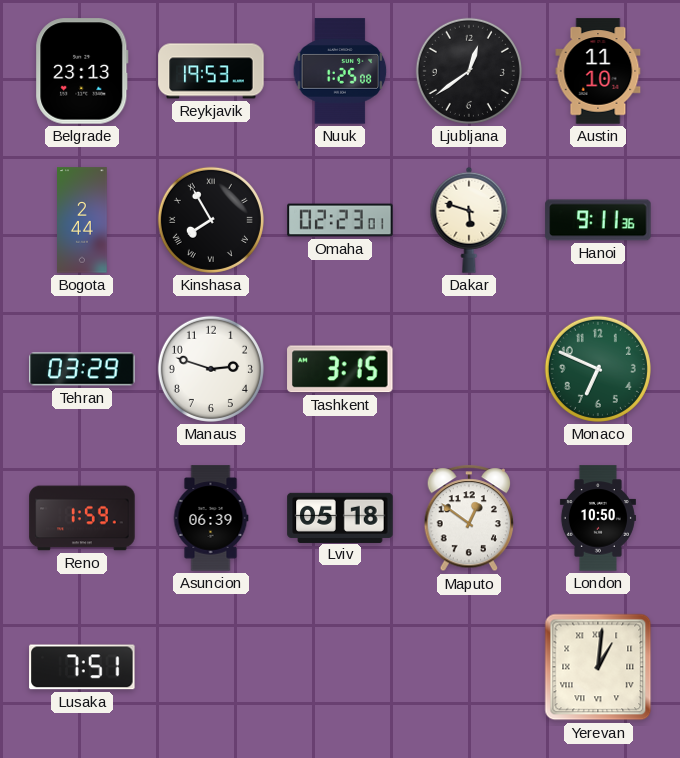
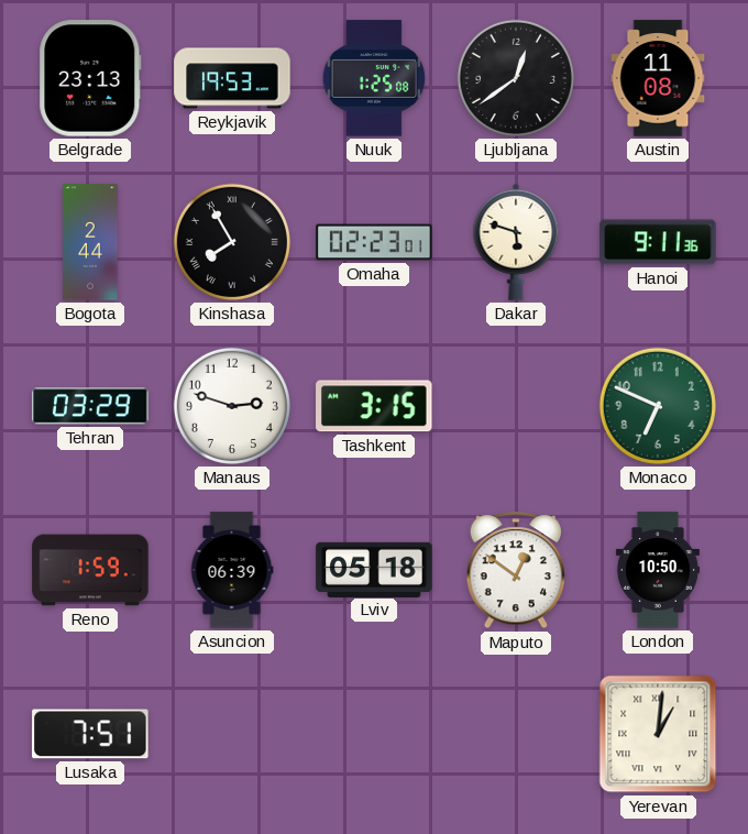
Austin: 11:10 -> 11:08 (658, 78)
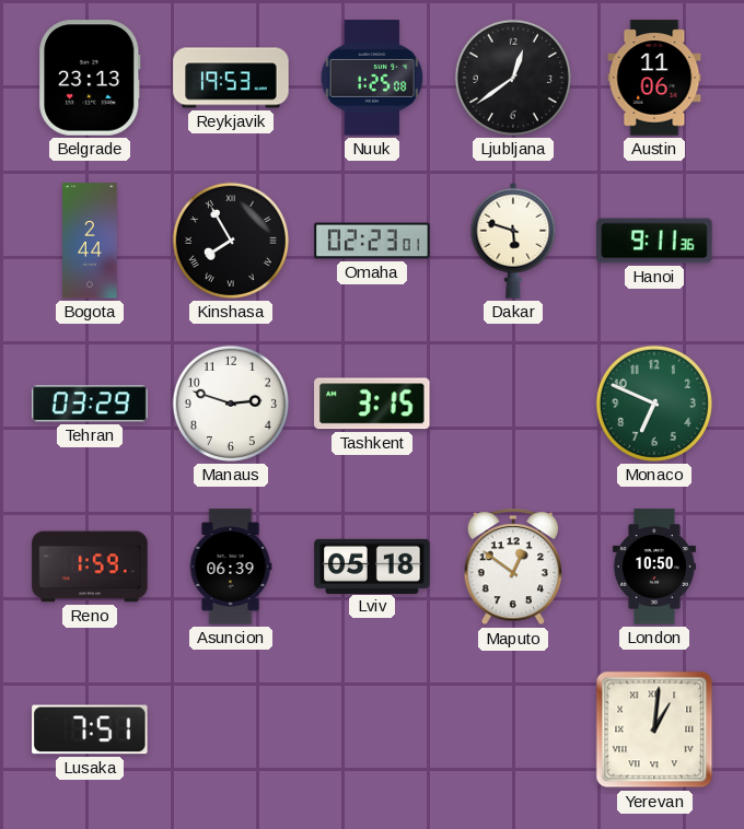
Austin: 11:08 -> 11:06 (654, 78)
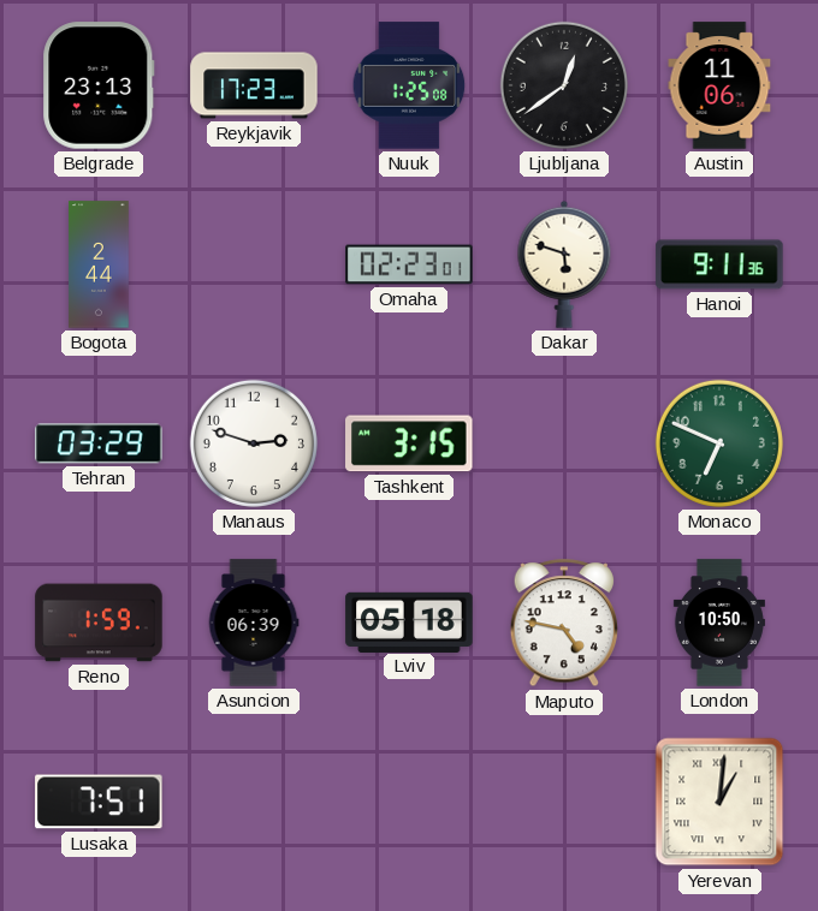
Reykjavik: 19:53 -> 17:23 (254, 85)
Kinshasa: 7:55 -> none (231, 241)
Maputo: 12:51 -> 4:47 (564, 624)
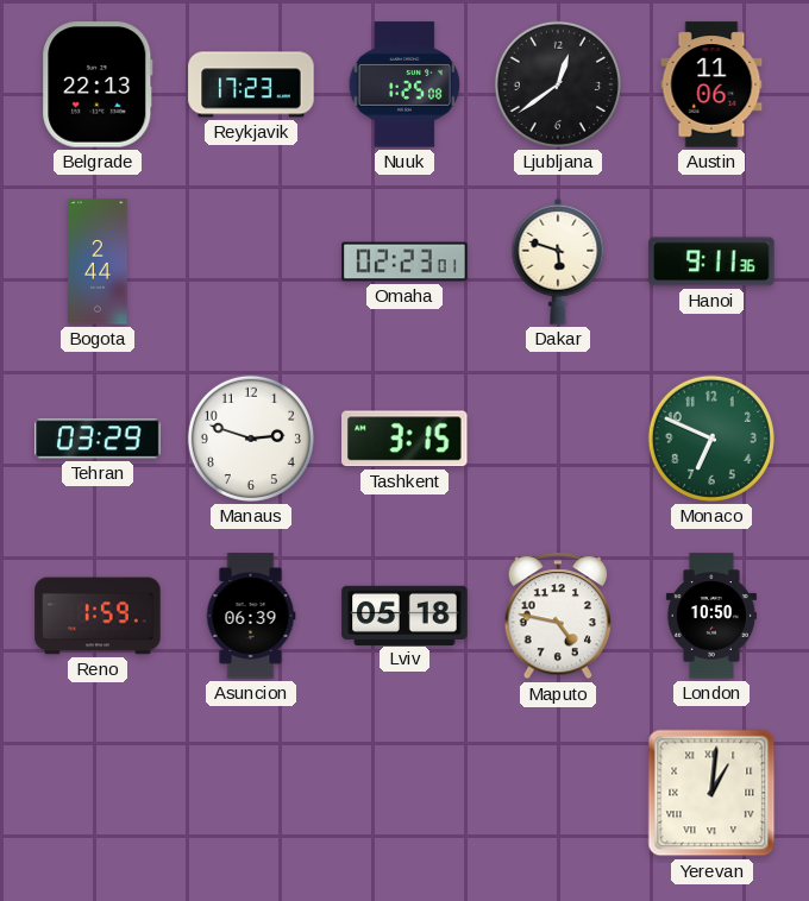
Belgrade: 23:13 -> 22:13 (98, 84)
Lusaka: 7:51 -> none (99, 802)
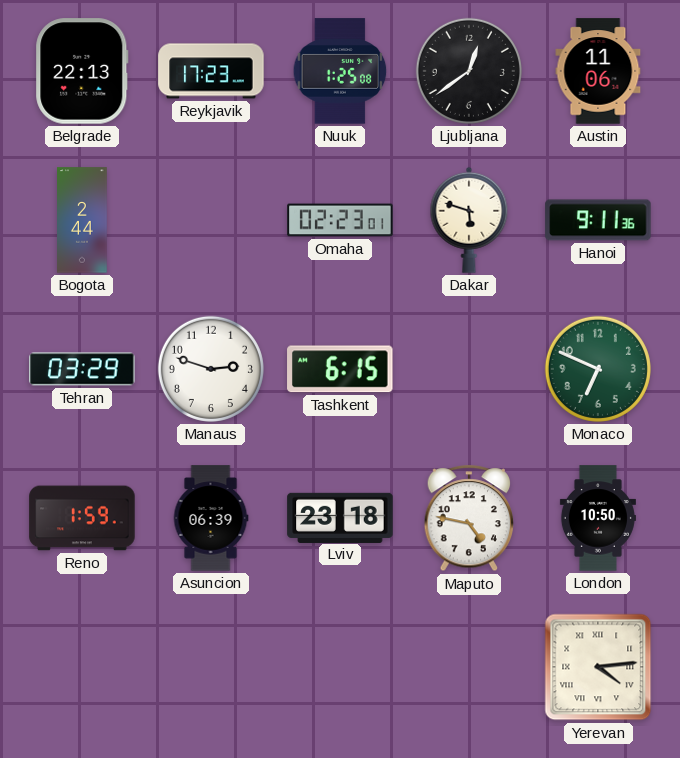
Tashkent: 3:15 -> 6:15 (340, 369)
Lviv: 05:18 -> 23:18 (340, 517)
Yerevan: 1:01 -> 4:14 (598, 667)
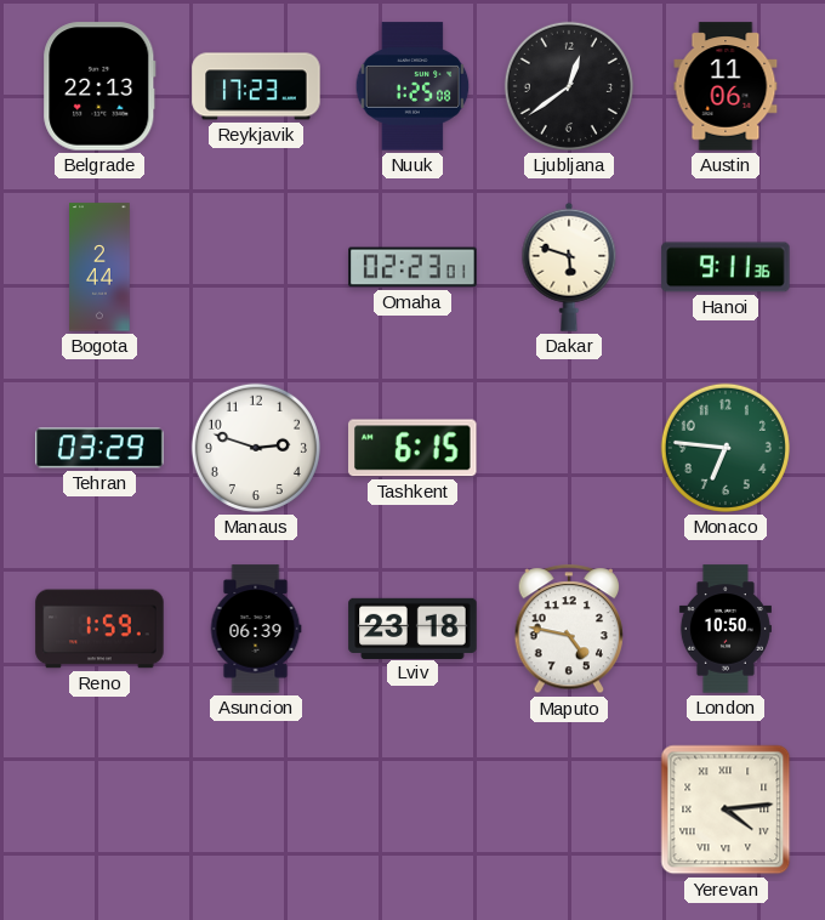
Monaco: 6:49 -> 6:46 (726, 448)
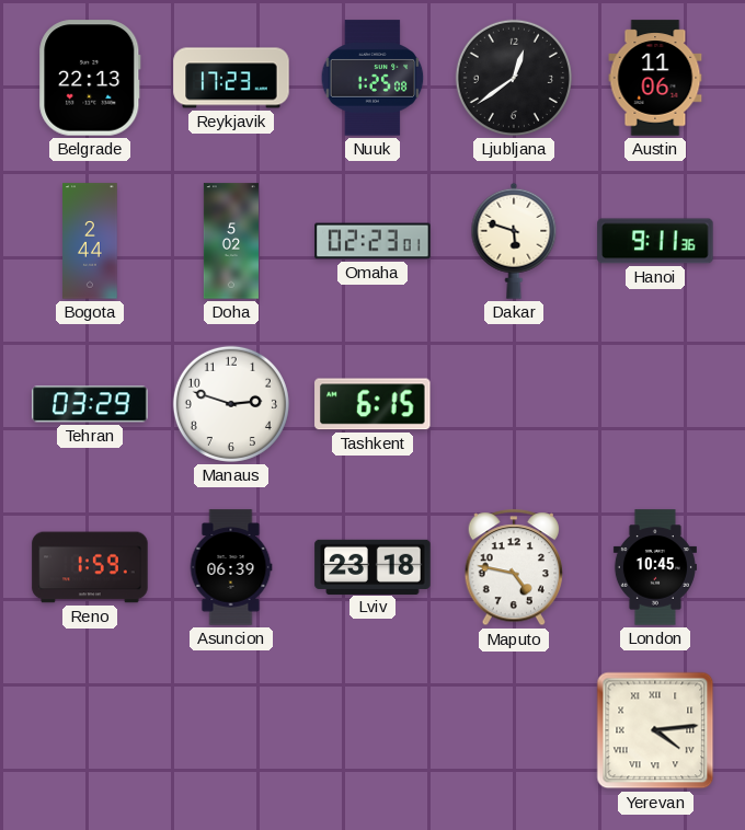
Doha: none -> 5:02 (231, 241)
Monaco: 6:46 -> none (726, 448)
London: 10:50 -> 10:45 (655, 567)
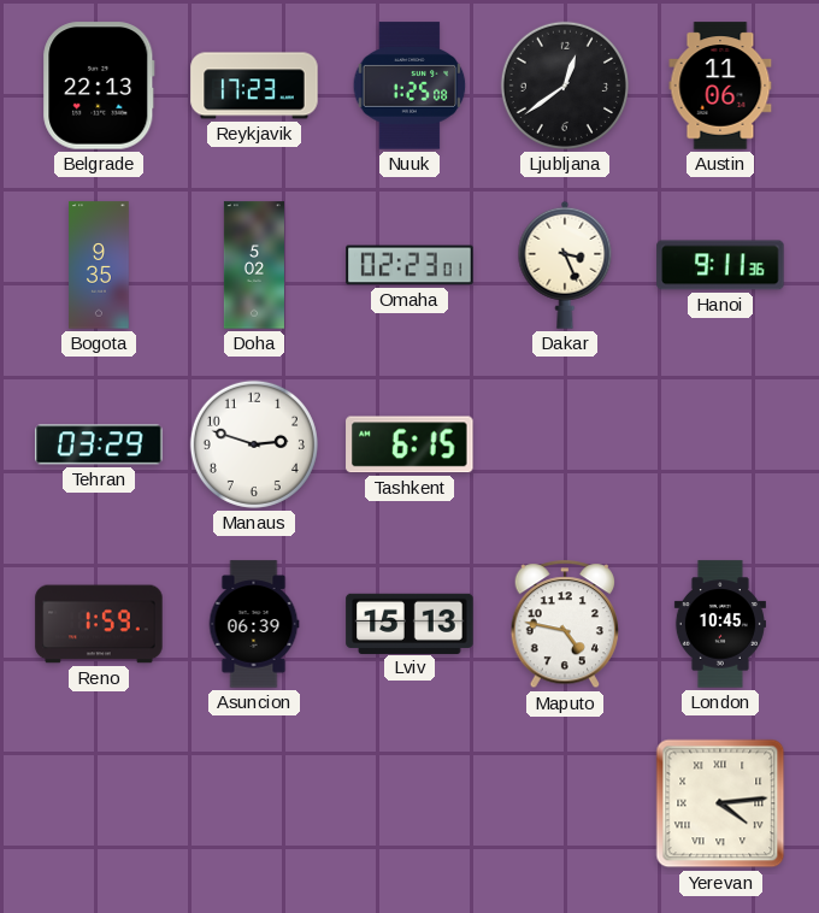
Bogota: 2:44 -> 9:35 (99, 265)
Dakar: 5:48 -> 3:26 (565, 265)
Lviv: 23:18 -> 15:13 (409, 623)
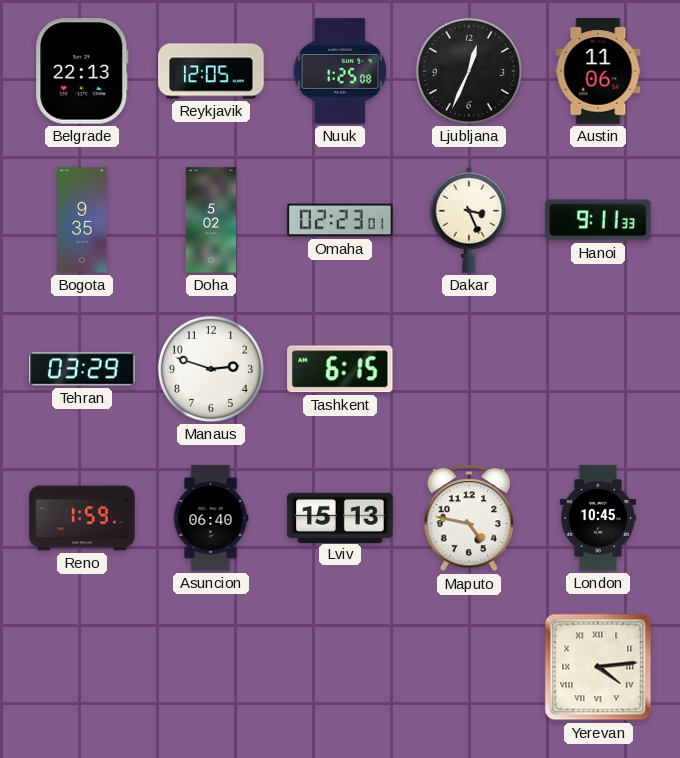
Reykjavik: 17:23 -> 12:05 (211, 71)
Ljubljana: 12:39 -> 12:34 (469, 71)
Hanoi: 9:11:36 -> 9:11:33 (598, 220)
Asuncion: 06:39 -> 06:40 (211, 518)
